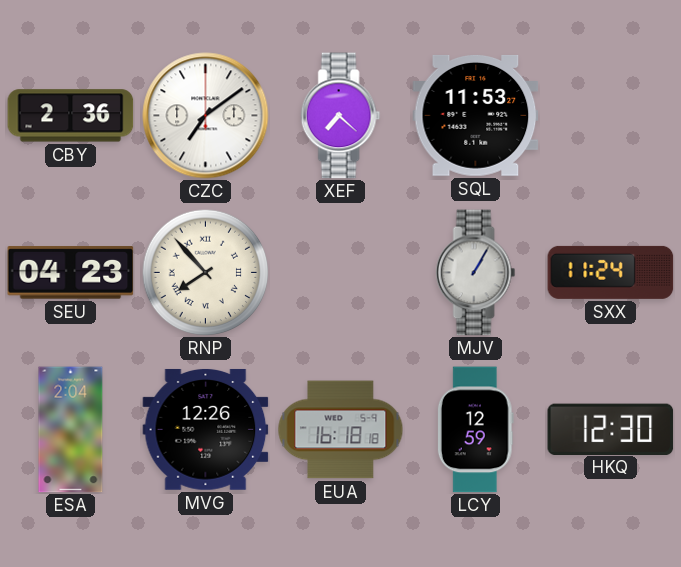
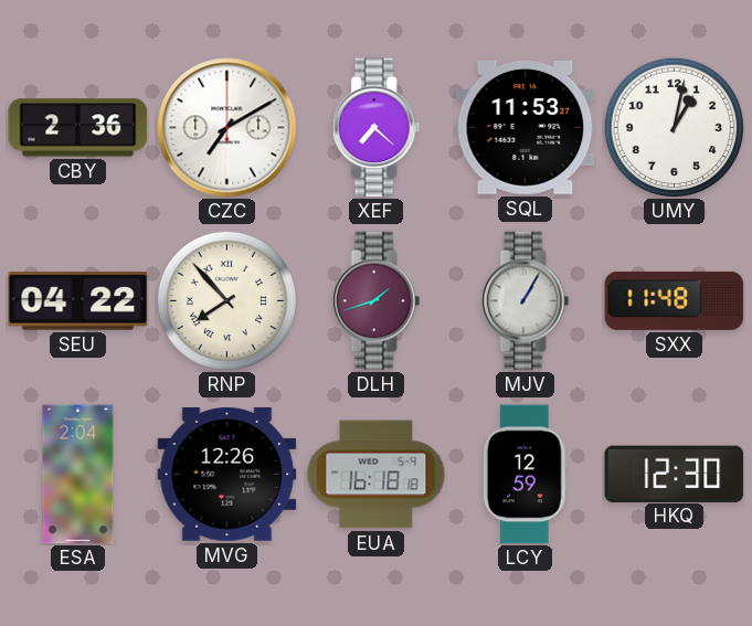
CZC: 7:09 -> 7:10 (227, 128)
UMY: none -> 1:02 (674, 127)
SEU: 04:23 -> 04:22 (78, 301)
DLH: none -> 1:42 (377, 301)
SXX: 11:24 -> 11:48 (675, 300)
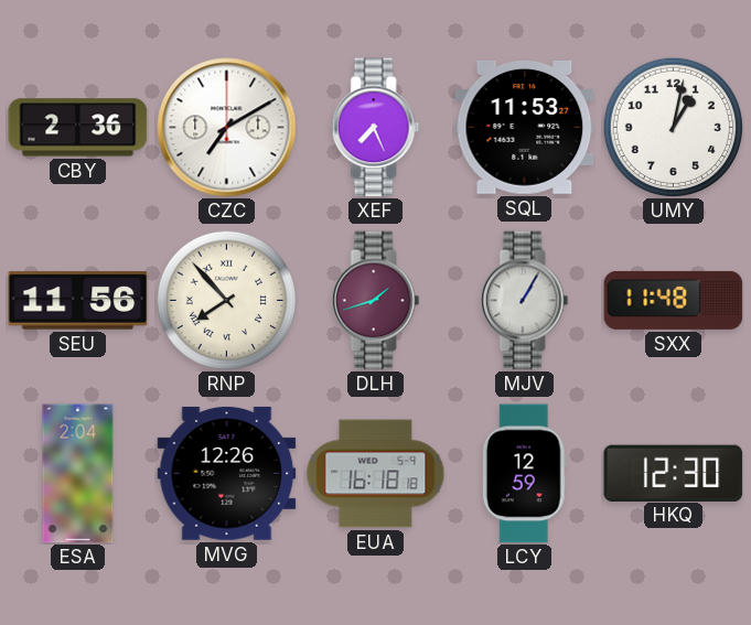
XEF: 7:22 -> 7:26 (376, 128)
SEU: 04:22 -> 11:56 (78, 301)
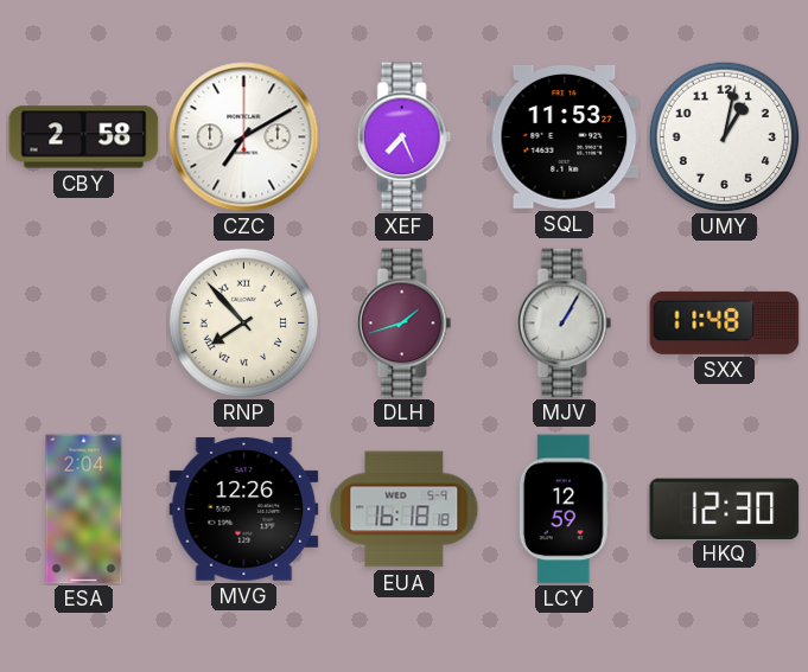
CBY: 2:36 -> 2:58 (84, 137)
SEU: 11:56 -> none (78, 301)
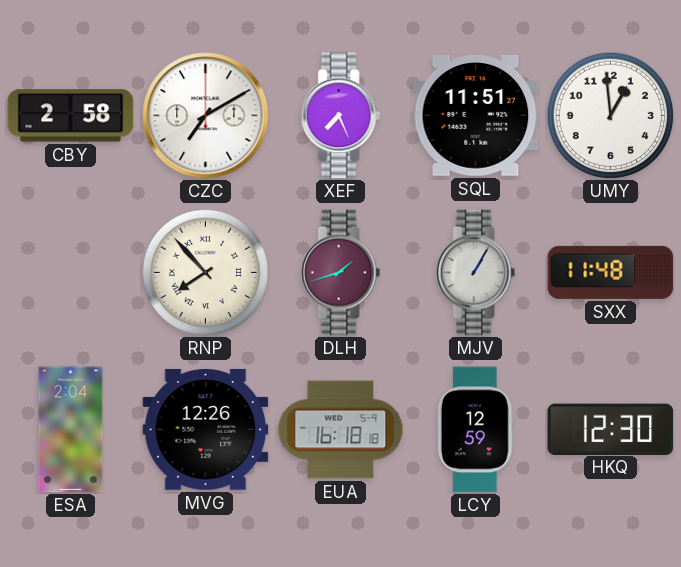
SQL: 11:53 -> 11:51 (476, 115)
UMY: 1:02 -> 12:59 (610, 115)
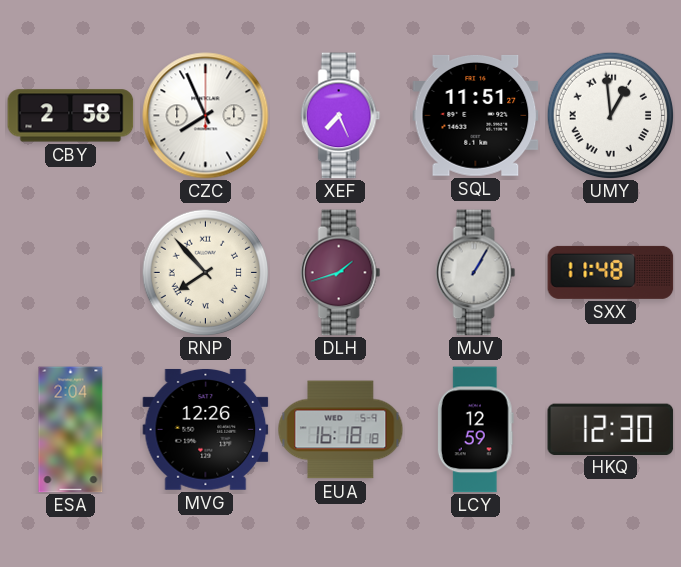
CZC: 7:10 -> 7:56 (206, 116)
UMY numerals: Arabic -> Roman (610, 115)
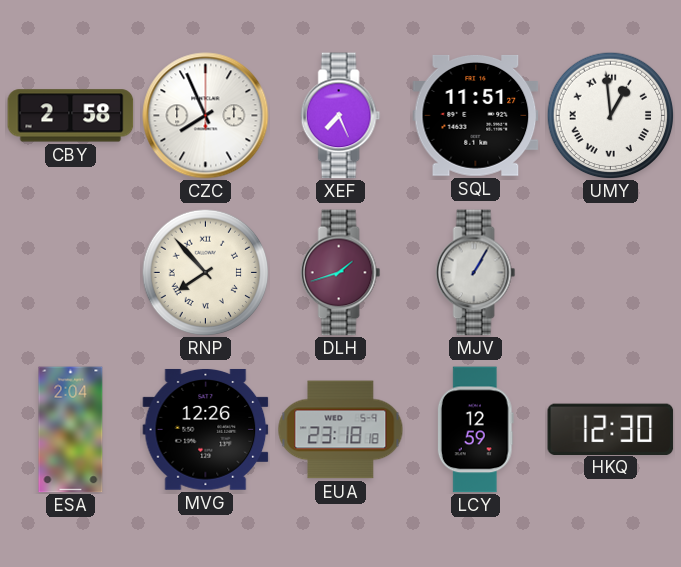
SXX: 11:48 -> none (611, 272)
EUA: 16:18 -> 23:18 (341, 430)
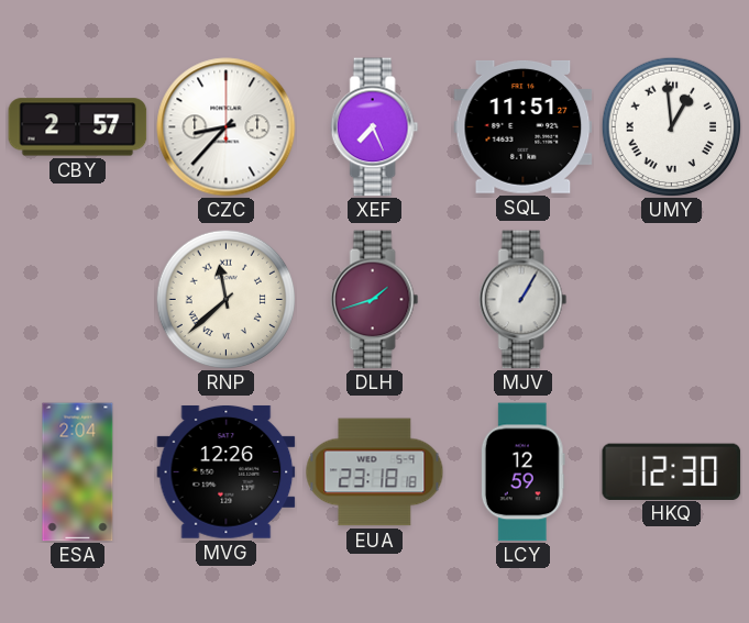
CBY: 2:58 -> 2:57 (78, 127)
CZC: 7:56 -> 8:37 (227, 127)
RNP: 7:53 -> 11:38 (225, 299)
